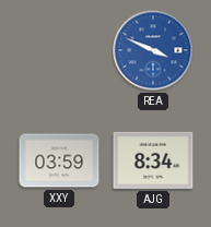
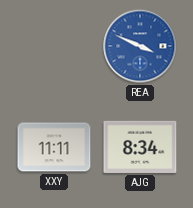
XXY: 03:59 -> 11:11 (54, 147)
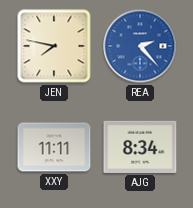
JEN: none -> 7:47 (54, 46)
REA: 3:49 -> 2:23 (140, 46)
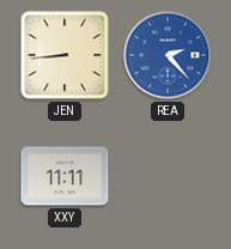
JEN: 7:47 -> 8:44 (65, 55)
AJG: 8:34 -> none (140, 147)
